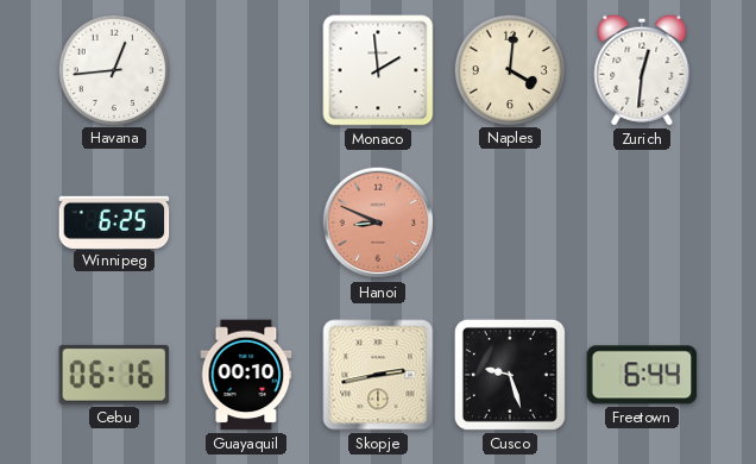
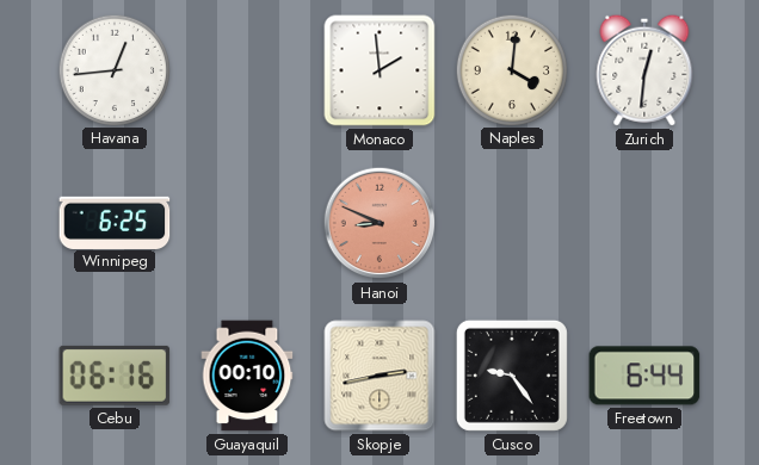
Cusco: 9:27 -> 9:24 (512, 376)
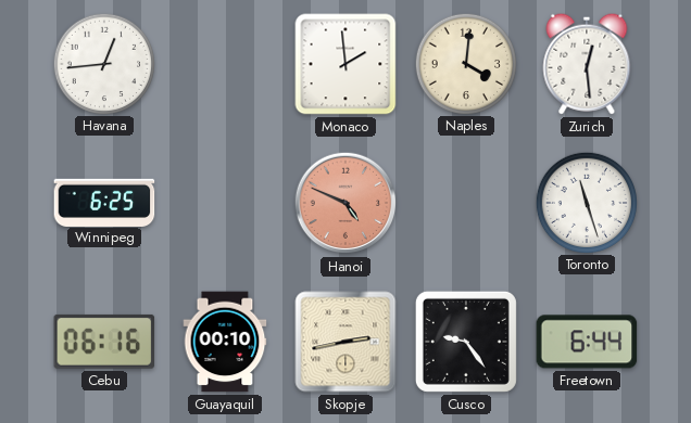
Zurich: 12:31 -> 12:29 (587, 64)
Hanoi: 8:49 -> 4:49 (345, 203)
Toronto: none -> 11:27 (586, 202)
